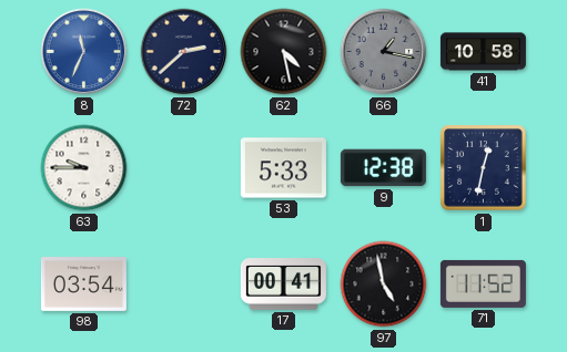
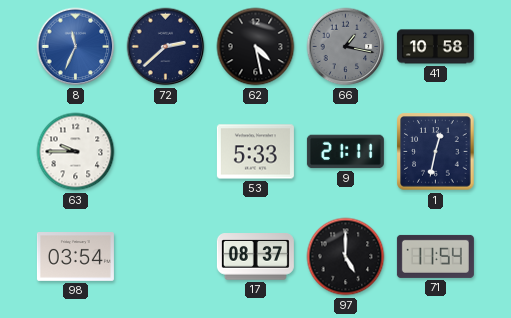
9: 12:38 -> 21:11 (345, 152)
17: 00:41 -> 08:37 (255, 257)
97: 4:58 -> 5:00 (346, 257)
71: 11:52 -> 11:54 (435, 256)
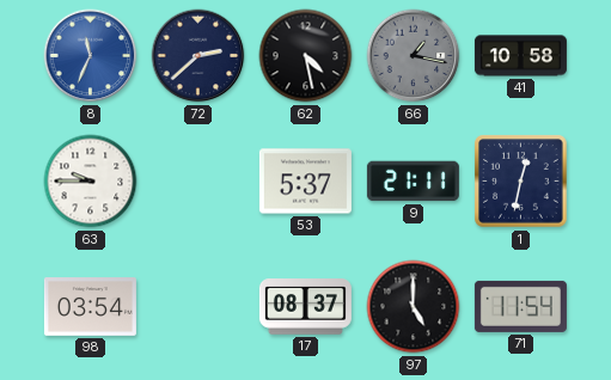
53: 5:33 -> 5:37 (305, 182)
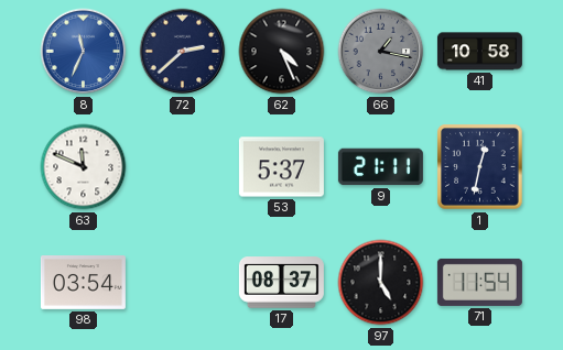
62: 4:28 -> 4:26 (282, 52)
63: 9:45 -> 11:49 (84, 167)
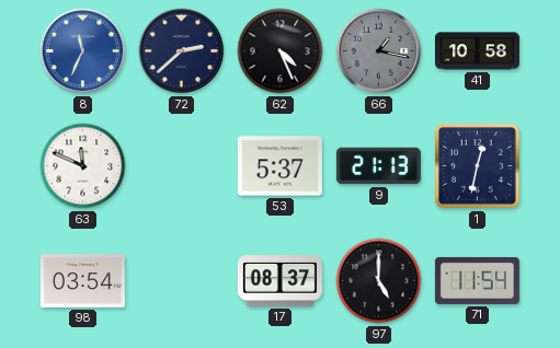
9: 21:11 -> 21:13 (378, 166)
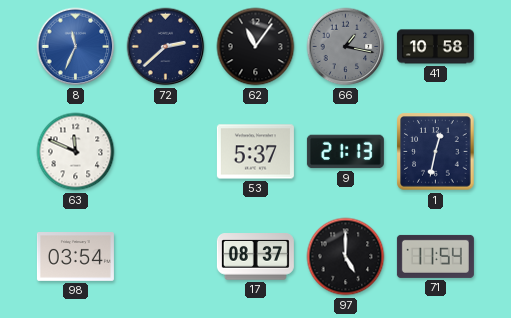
62: 4:26 -> 11:06 (256, 47)
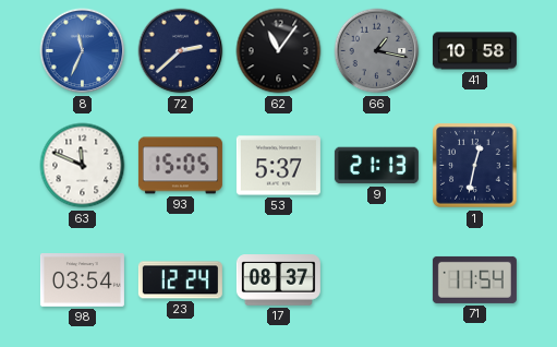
93: none -> 15:05 (180, 166)
23: none -> 12:24 (180, 280)
97: 5:00 -> none (346, 257)
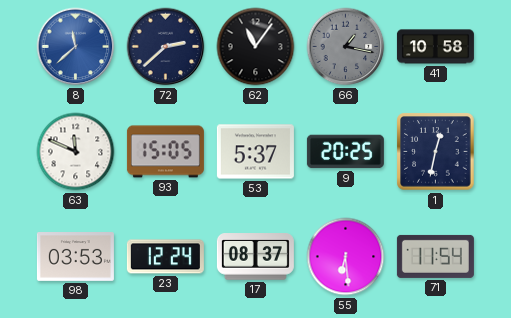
8: 11:34 -> 11:38 (76, 47)
9: 21:13 -> 20:25 (345, 152)
98: 03:54 -> 03:53 (75, 257)
55: none -> 6:29 (346, 257)
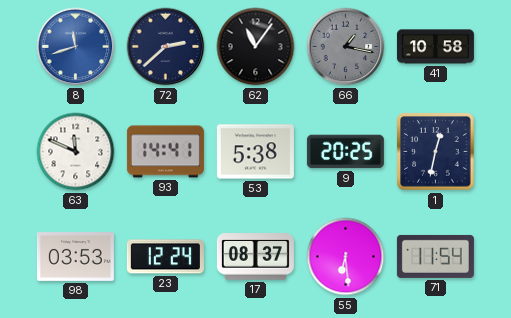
8: 11:38 -> 11:42 (76, 47)
93: 15:05 -> 14:41 (165, 152)
53: 5:37 -> 5:38 (255, 152)
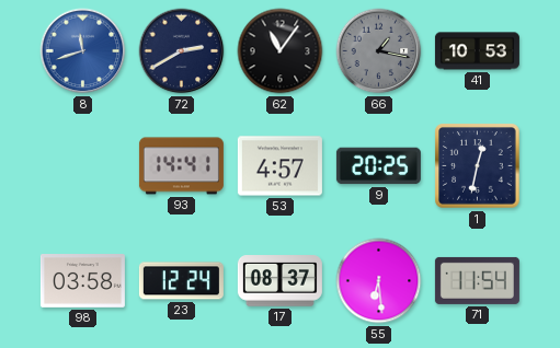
72: 2:38 -> 2:40 (182, 51)
41: 10:58 -> 10:53 (477, 51)
63: 11:49 -> none (76, 152)
53: 5:38 -> 4:57 (279, 166)
98: 03:53 -> 03:58 (82, 281)
